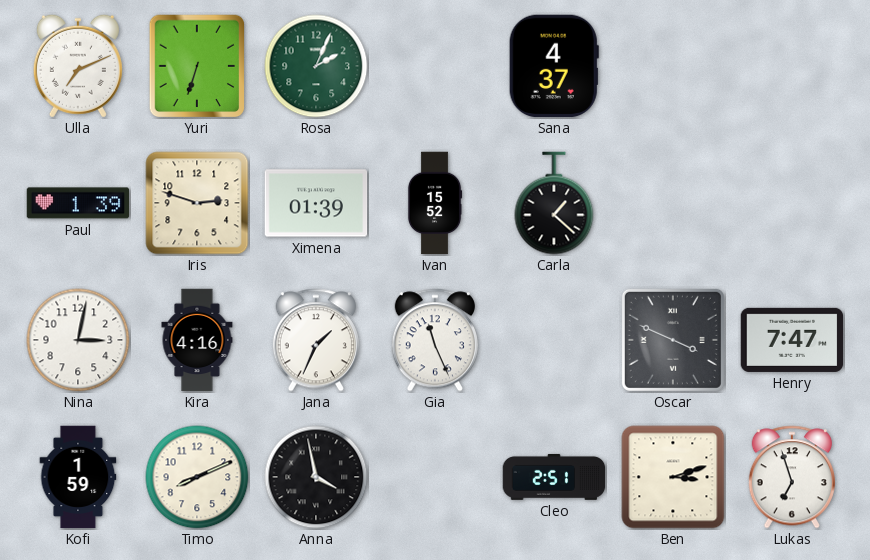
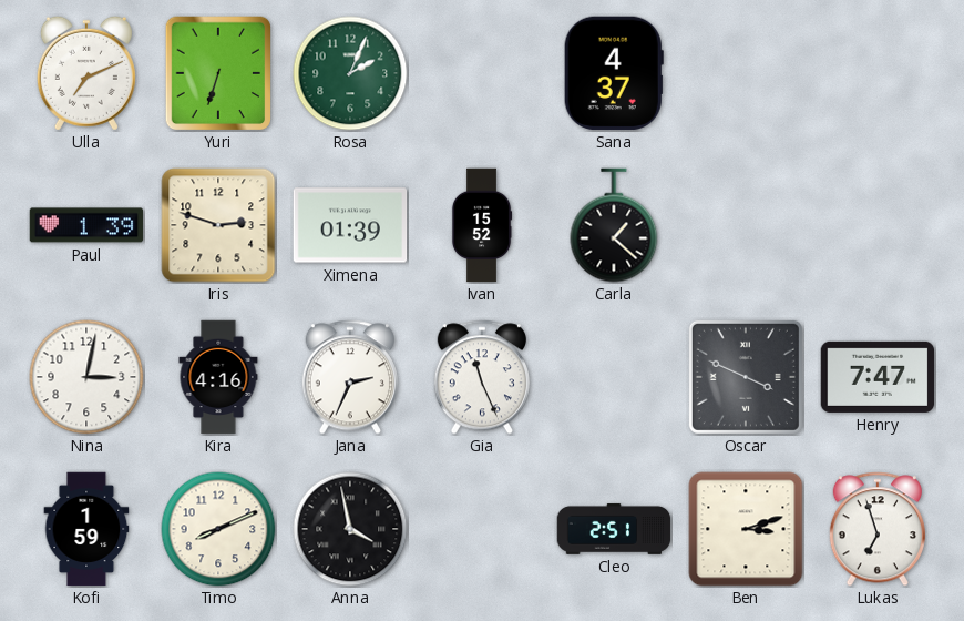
Jana: 1:34 -> 2:34 (350, 377)
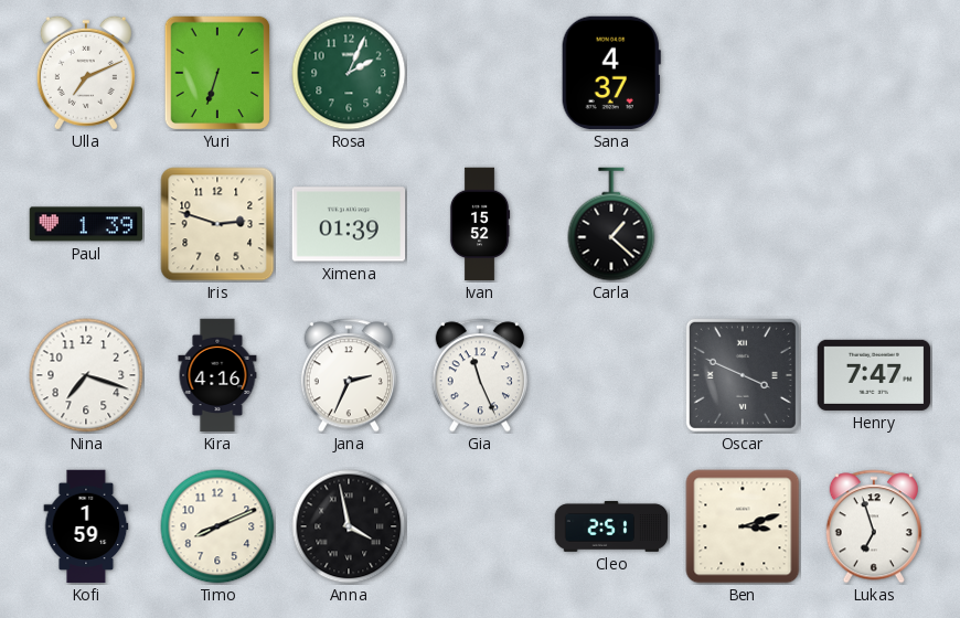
Nina: 3:02 -> 7:18 (86, 375)
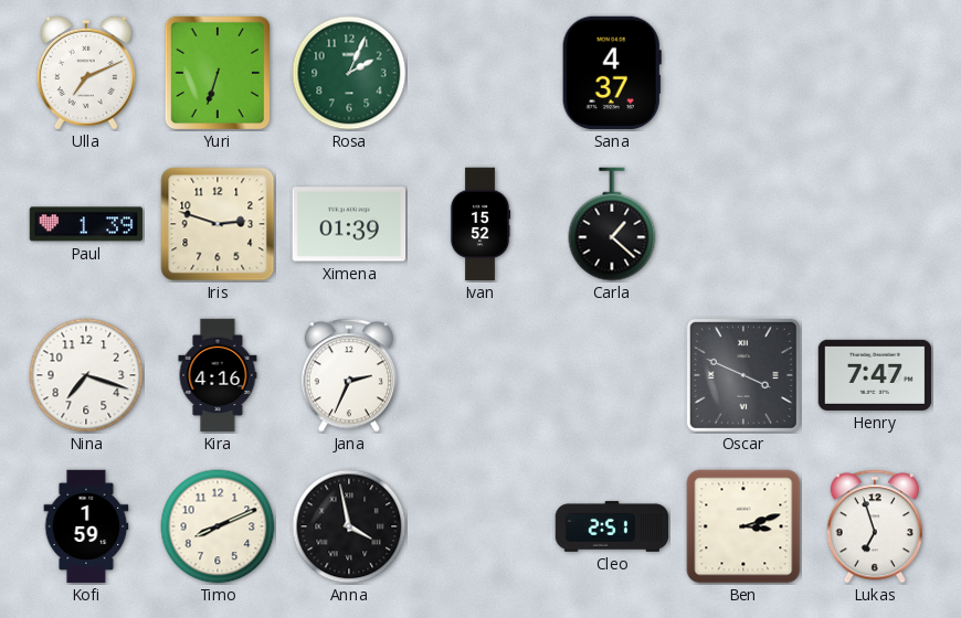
Gia: 11:26 -> none (480, 375)
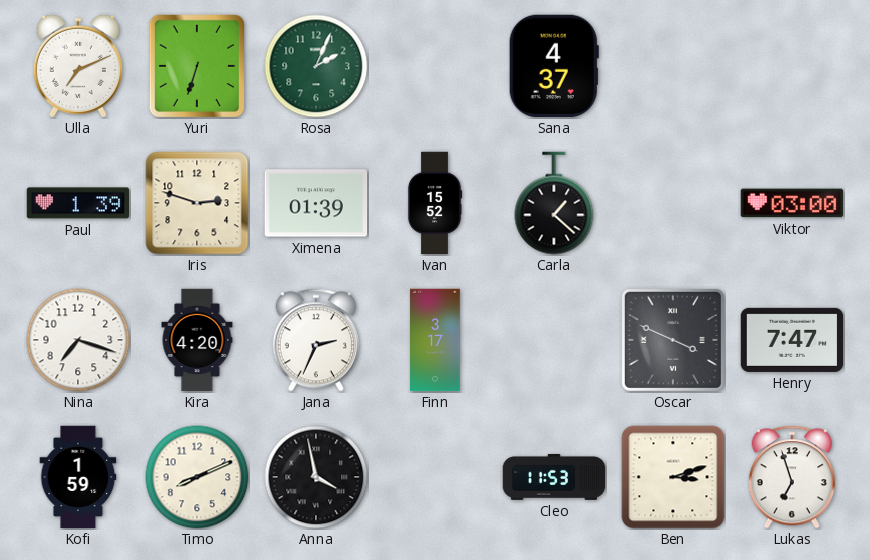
Viktor: none -> 03:00 (792, 203)
Kira: 4:16 -> 4:20 (197, 340)
Finn: none -> 3:17 (435, 340)
Cleo: 2:51 -> 11:53 (554, 477)
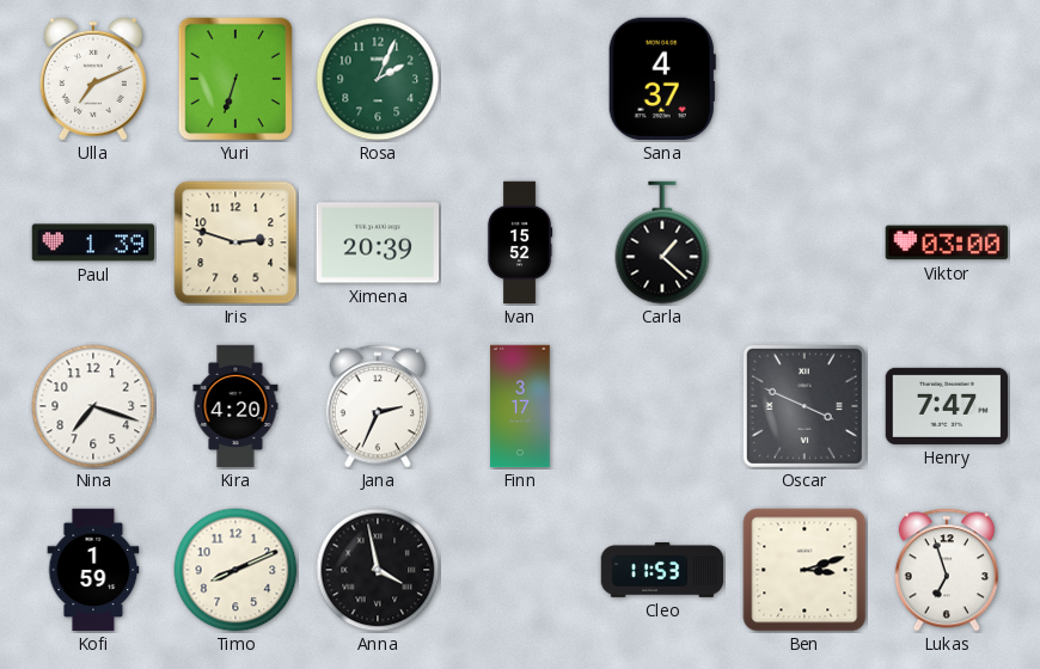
Ximena: 01:39 -> 20:39 (378, 243)
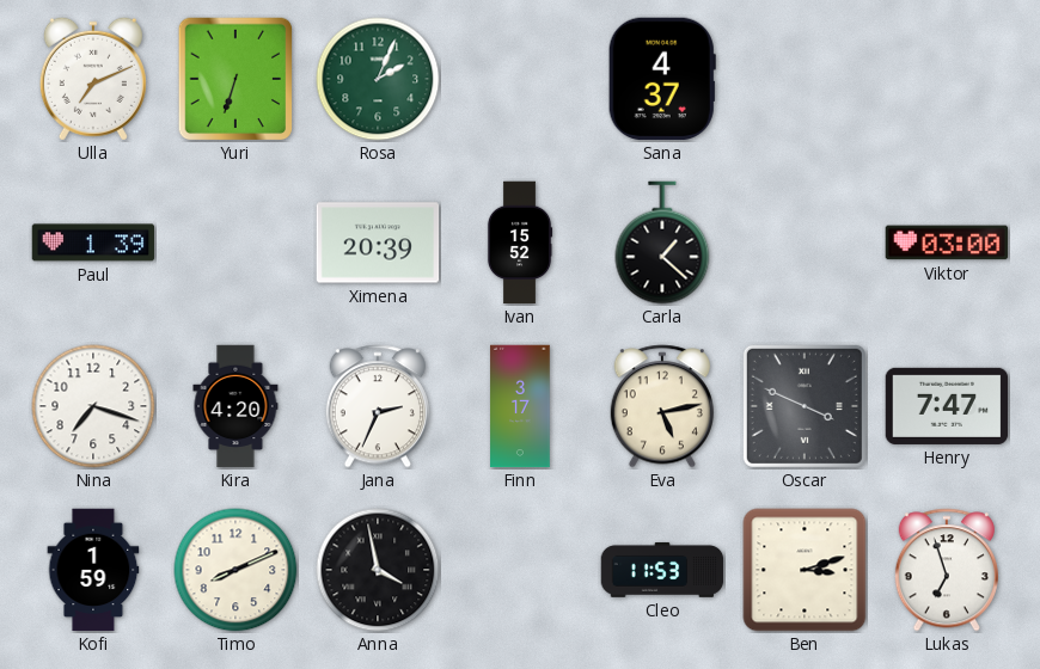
Iris: 2:48 -> none (235, 243)
Eva: none -> 5:13 (662, 406)
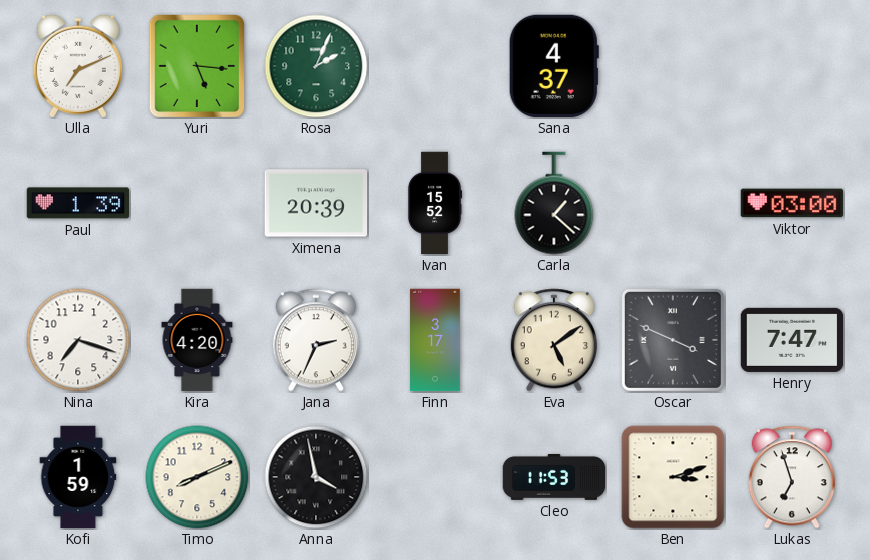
Yuri: 6:33 -> 5:16 (197, 66)
Eva: 5:13 -> 5:09 (554, 340)
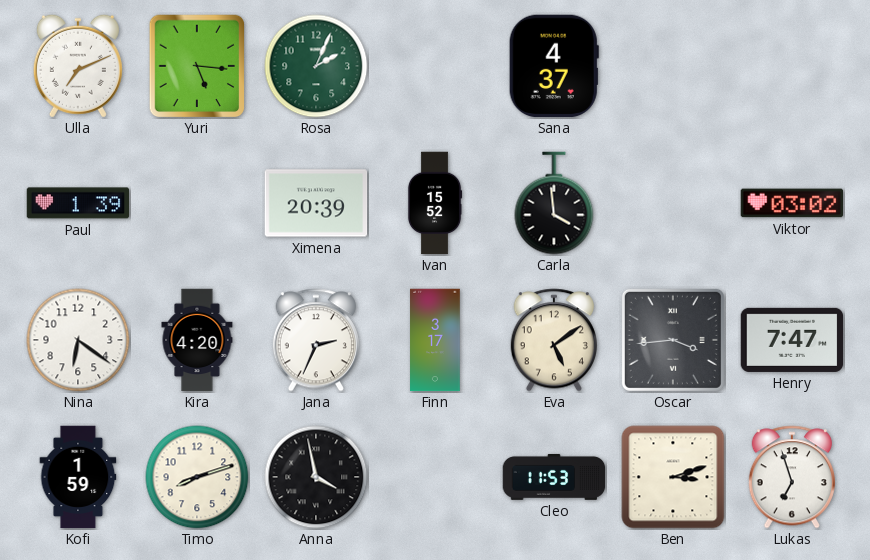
Carla: 1:22 -> 3:59 (554, 203)
Viktor: 03:00 -> 03:02 (792, 203)
Nina: 7:18 -> 6:21 (78, 340)
Oscar: 3:49 -> 3:44 (673, 340)
Timo: 8:11 -> 8:12 (197, 477)
